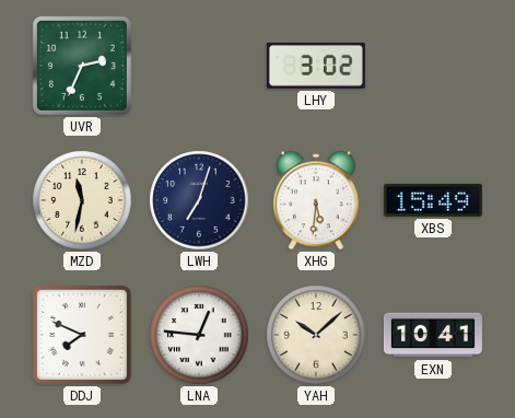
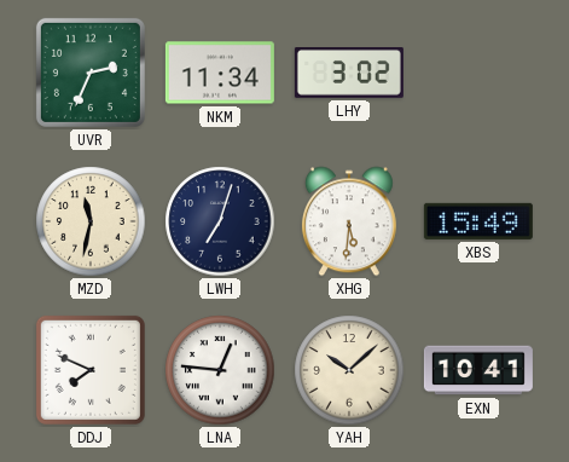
NKM: none -> 11:34 (220, 73)
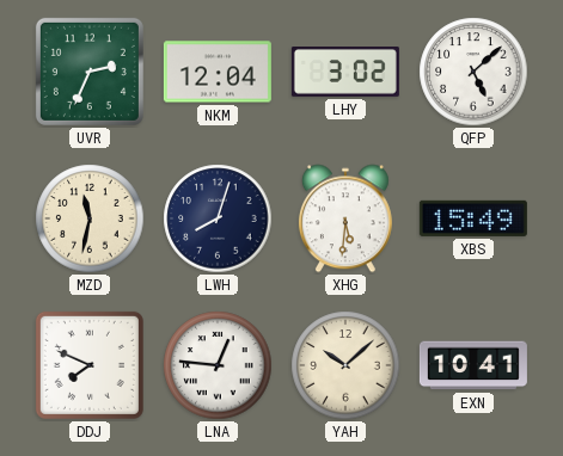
NKM: 11:34 -> 12:04 (218, 72)
QFP: none -> 5:08 (473, 72)
LWH: 7:03 -> 8:03 (218, 218)
